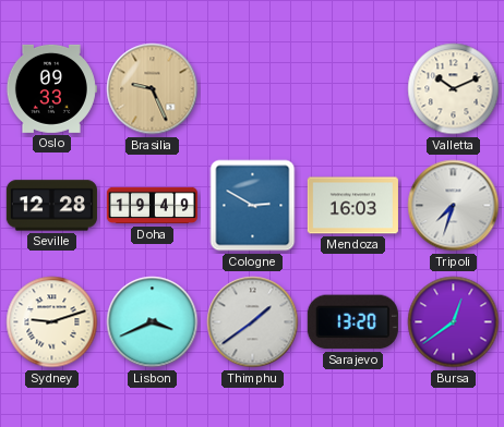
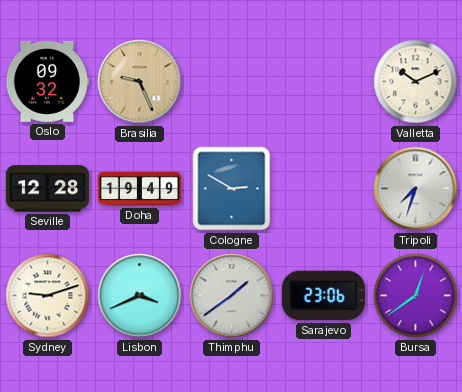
Oslo: 09:33 -> 09:32 (47, 81)
Mendoza: 16:03 -> none (352, 206)
Sarajevo: 13:20 -> 23:06 (323, 296)
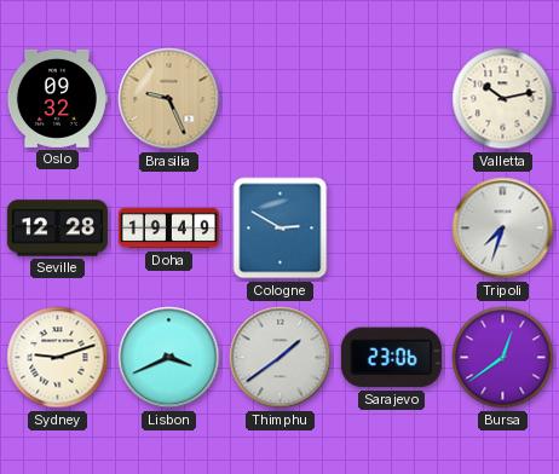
Valletta: 10:11 -> 10:13 (503, 99)
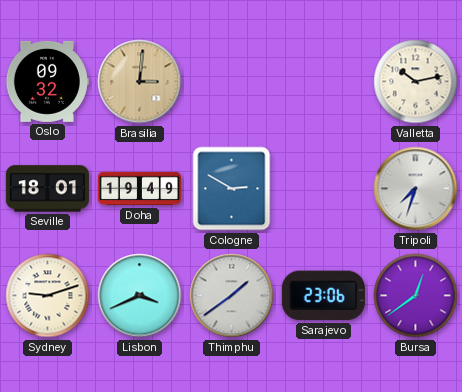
Brasilia: 9:26 -> 3:01 (140, 82)
Seville: 12:28 -> 18:01 (47, 189)
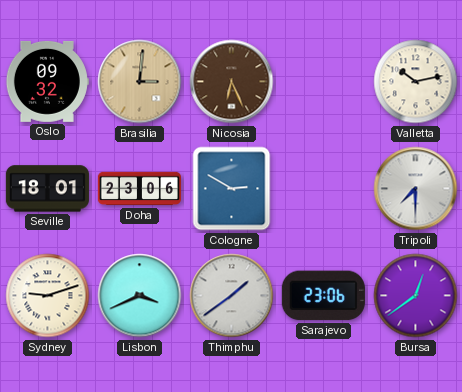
Nicosia: none -> 6:26 (232, 82)
Doha: 19:49 -> 23:06 (139, 189)
Tripoli: 7:33 -> 7:30 (416, 189)
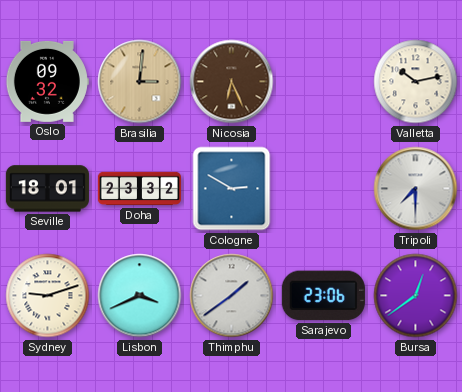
Doha: 23:06 -> 23:32 (139, 189)
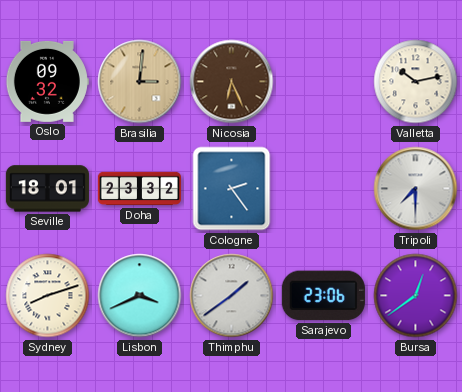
Cologne: 2:50 -> 2:24 (232, 189)
Sydney: 9:12 -> 8:12 (48, 296)
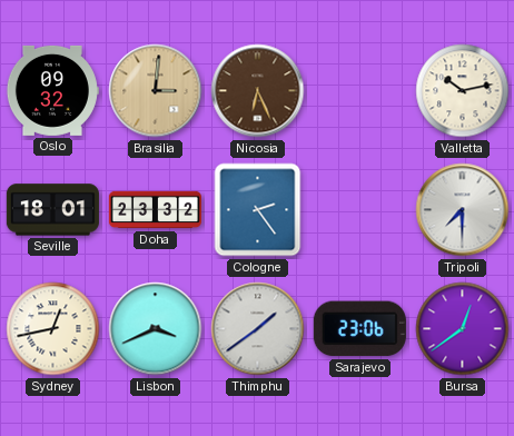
Sydney: 8:12 -> 12:43 (53, 329)
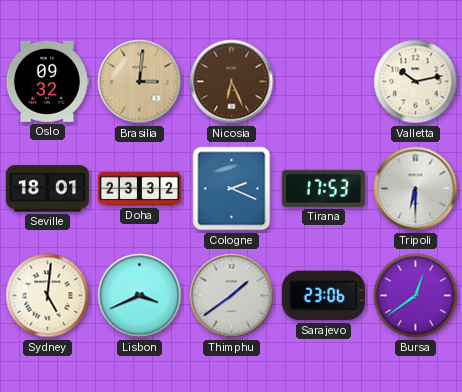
Cologne: 2:24 -> 2:19 (232, 189)
Tirana: none -> 17:53 (323, 188)
Tripoli: 7:30 -> 6:30 (416, 189)
Sydney: 12:43 -> 5:01 (48, 296)
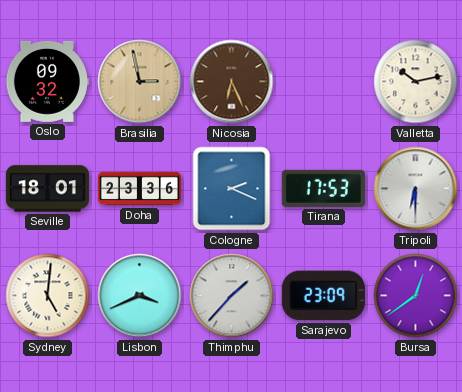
Brasilia: 3:01 -> 2:58 (140, 82)
Doha: 23:32 -> 23:36 (139, 189)
Thimphu: 1:39 -> 1:37 (232, 296)
Sarajevo: 23:06 -> 23:09 (323, 296)
